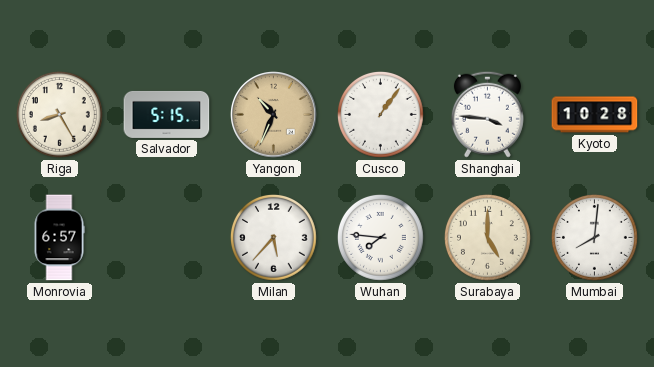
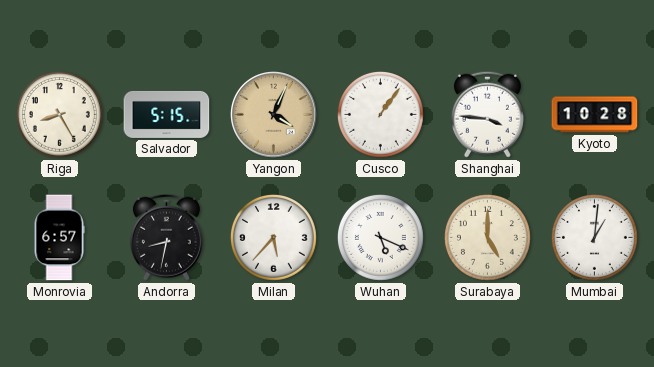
Yangon: 10:34 -> 4:04 (274, 115)
Andorra: none -> 8:32 (166, 237)
Wuhan: 7:46 -> 5:19 (380, 237)
Mumbai: 8:01 -> 1:01 (594, 237)
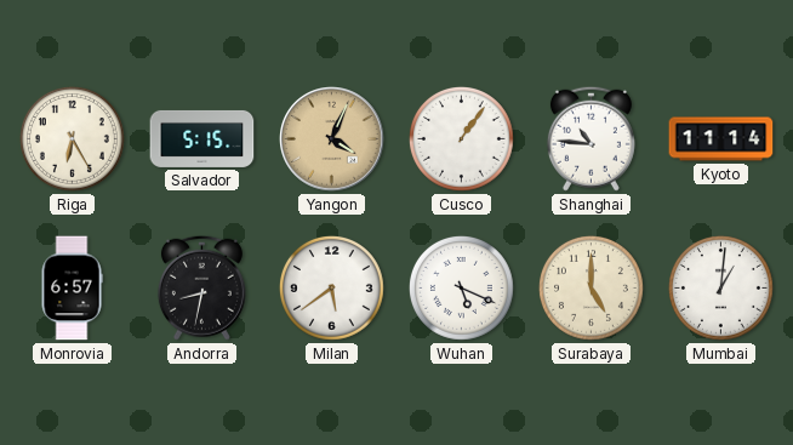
Riga: 8:25 -> 6:25 (72, 138)
Shanghai: 3:46 -> 10:46 (591, 138)
Kyoto: 10:28 -> 11:14 (721, 139)
Milan: 5:37 -> 5:39 (331, 287)
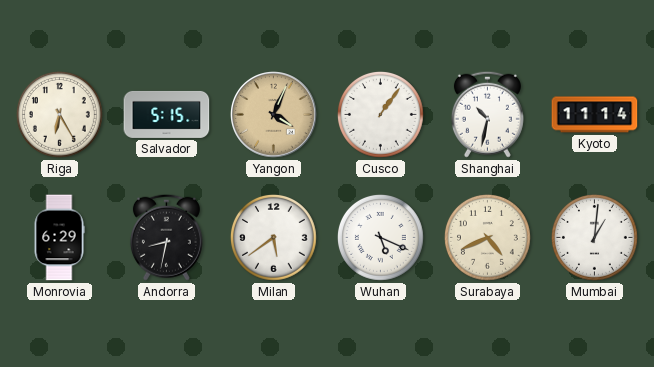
Shanghai: 10:46 -> 10:32 (487, 114)
Monrovia: 6:57 -> 6:29 (59, 238)
Surabaya: 5:00 -> 4:41 (487, 237)
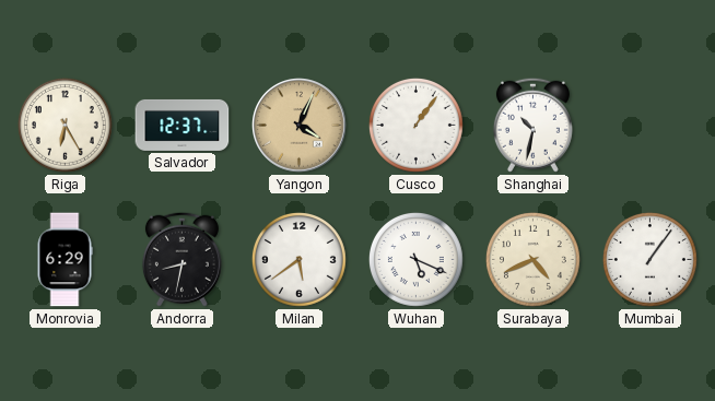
Salvador: 5:15 -> 12:37 (183, 125)
Kyoto: 11:14 -> none (595, 115)
Mumbai: 1:01 -> 1:06 (649, 259)
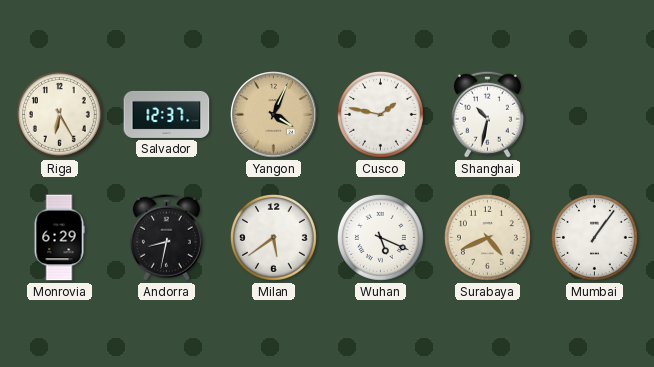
Cusco: 1:06 -> 1:47 (380, 114)
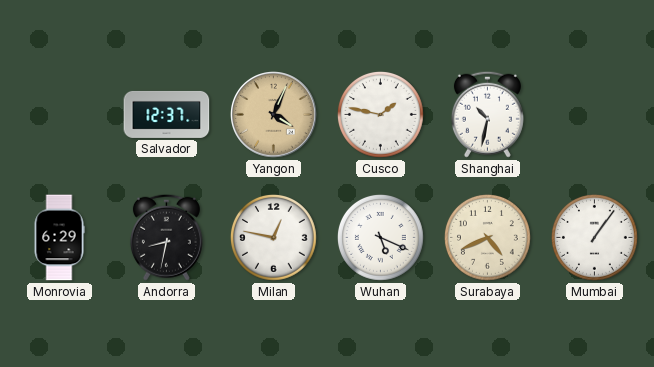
Riga: 6:25 -> none (59, 114)
Milan: 5:39 -> 12:47 (273, 237)
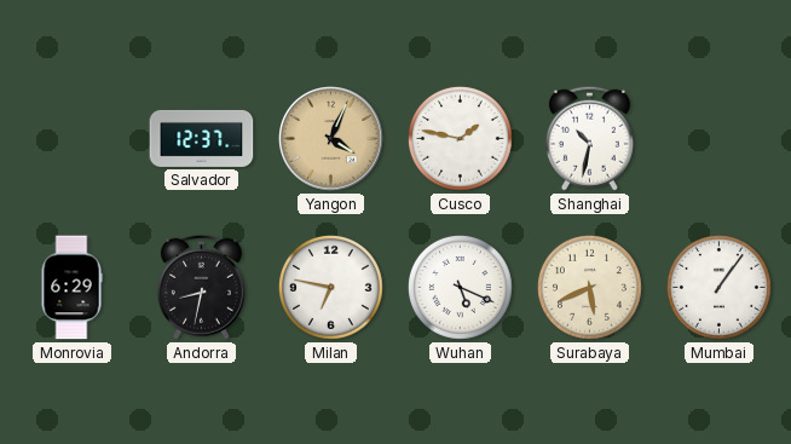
Milan: 12:47 -> 6:47 (330, 287)
Surabaya: 4:41 -> 5:41 (589, 287)
